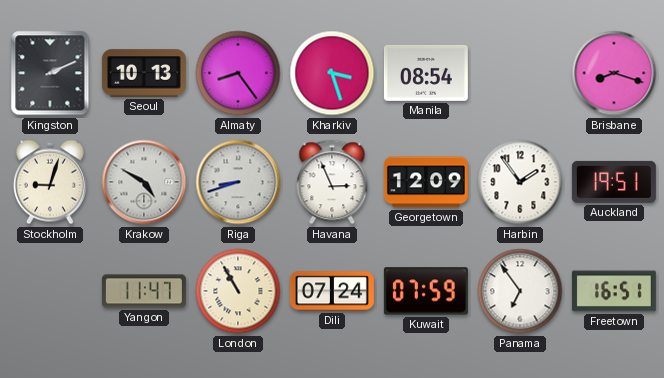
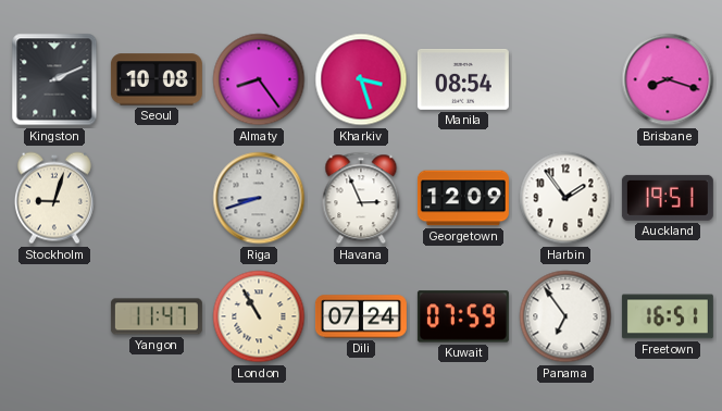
Seoul: 10:13 -> 10:08 (157, 79)
Krakow: 4:50 -> none (144, 182)
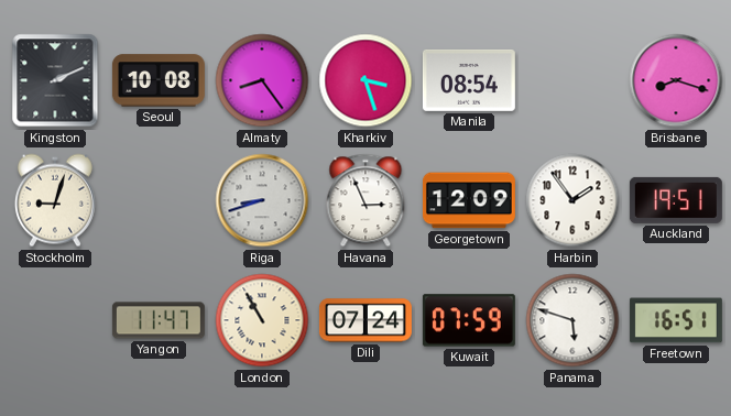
Panama: 6:54 -> 5:48 (572, 320)
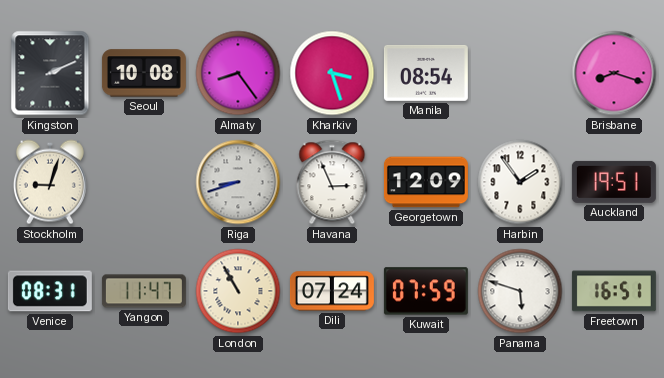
Venice: none -> 08:31 (50, 291)
